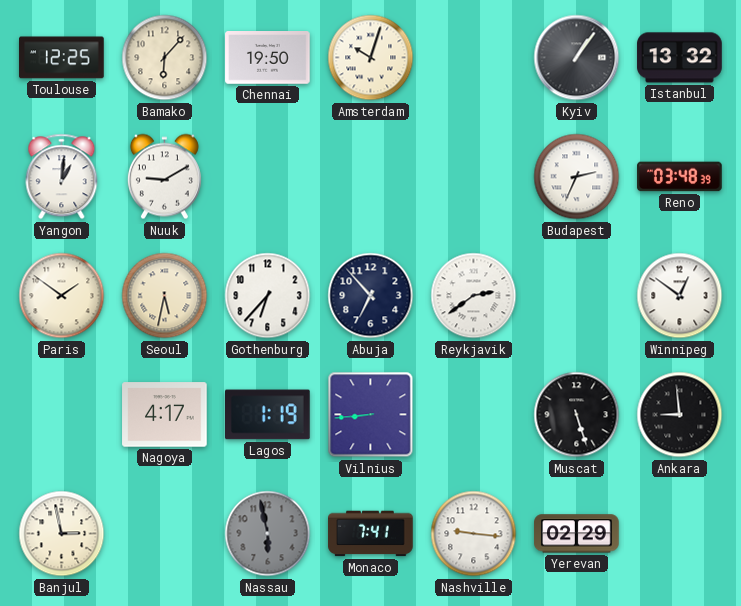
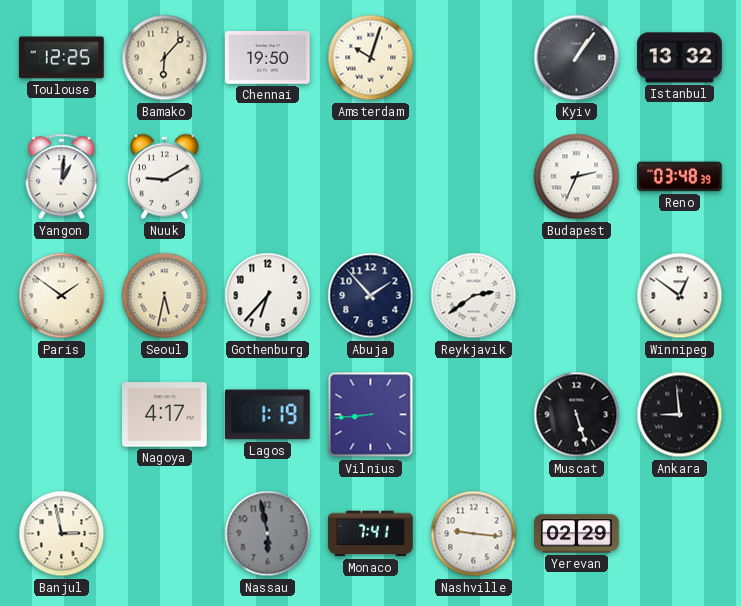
Abuja: 6:53 -> 1:53 (371, 296)
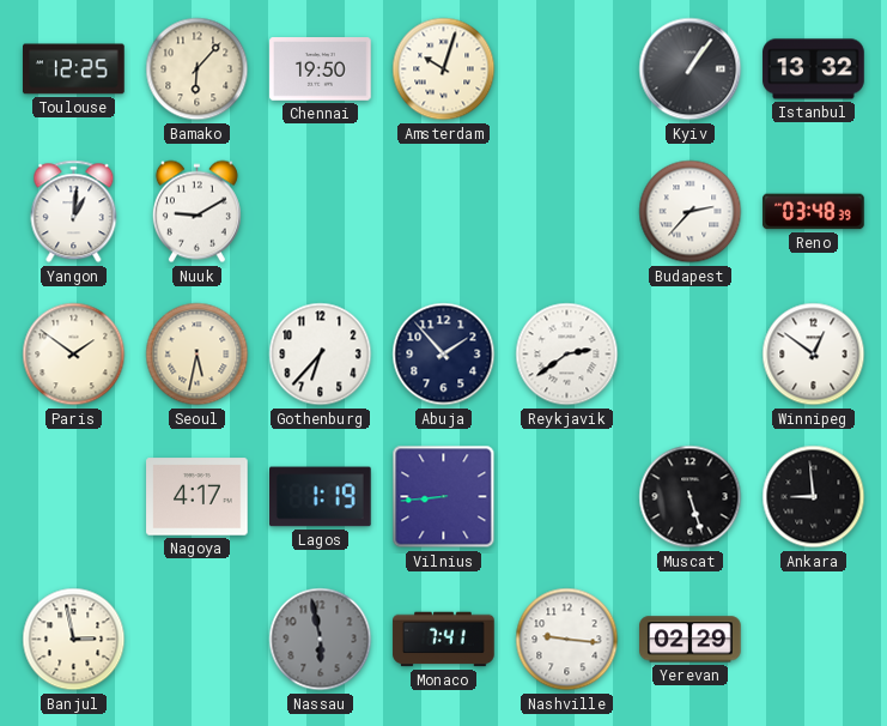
Budapest: 2:34 -> 2:37 (691, 212)
